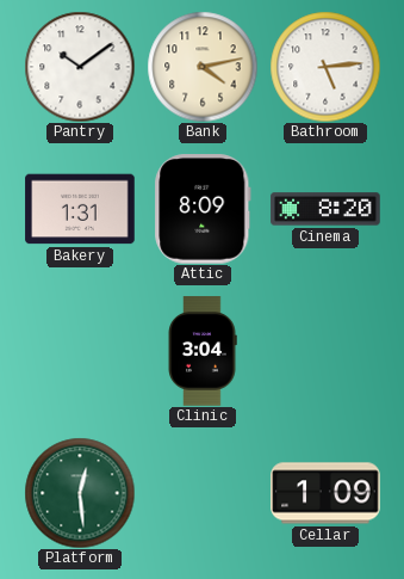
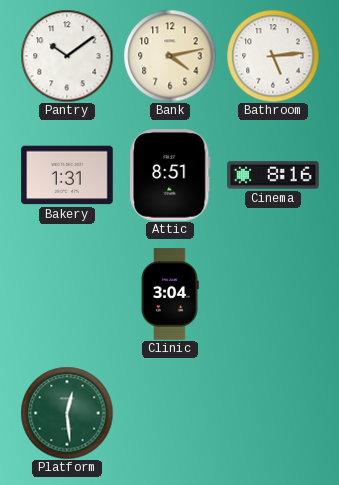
Attic: 8:09 -> 8:51 (170, 175)
Cinema: 8:20 -> 8:16 (273, 175)
Cellar: 1:09 -> none (325, 493)
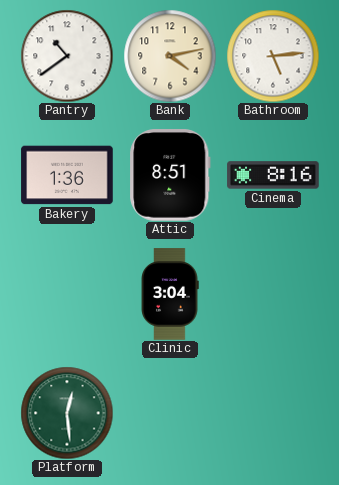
Pantry: 10:09 -> 10:39 (67, 56)
Bakery: 1:31 -> 1:36 (67, 175)
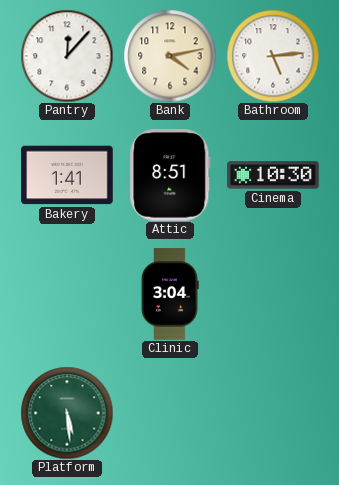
Pantry: 10:39 -> 12:07 (67, 56)
Bakery: 1:36 -> 1:41 (67, 175)
Cinema: 8:16 -> 10:30 (273, 175)
Platform: 12:29 -> 5:29 (67, 413)
